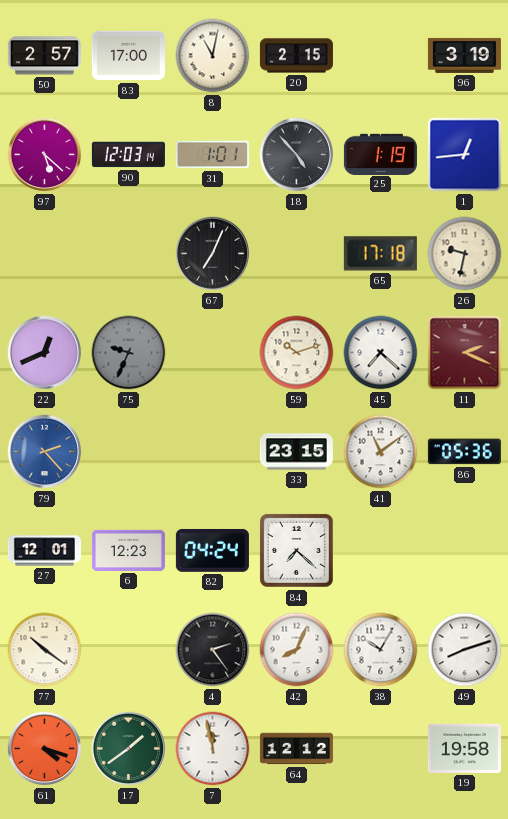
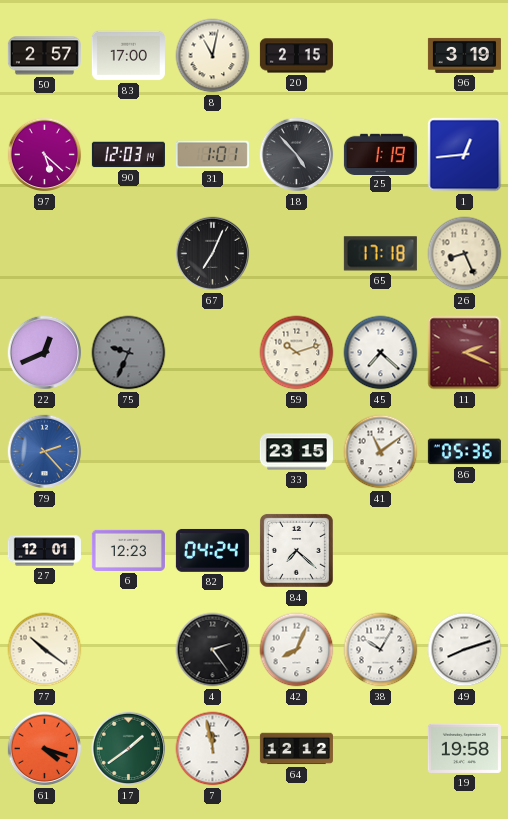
26: 9:32 -> 8:26 (465, 254)
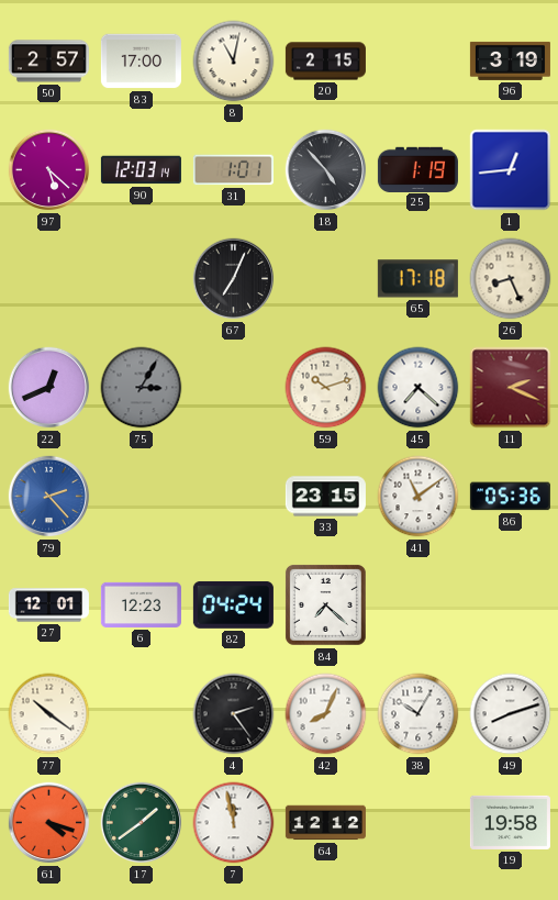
75: 9:34 -> 3:05 (142, 388)
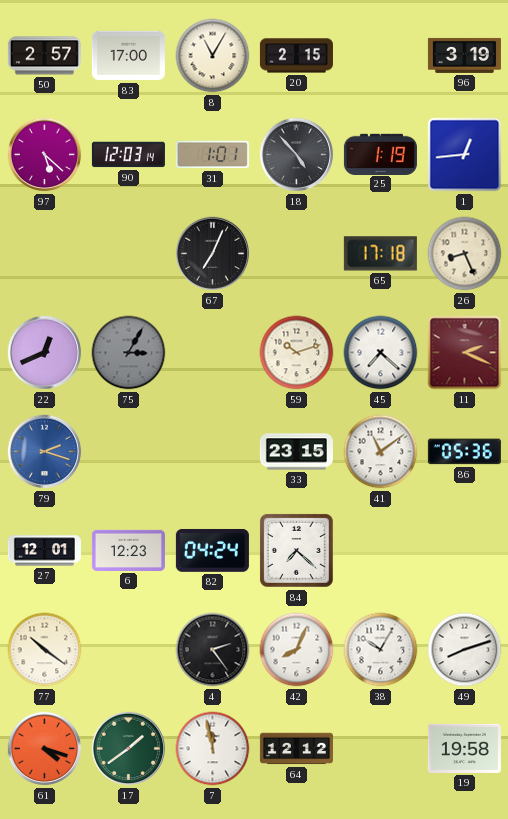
8: 11:02 -> 11:05 (213, 56)
79: 2:23 -> 2:18 (45, 452)
